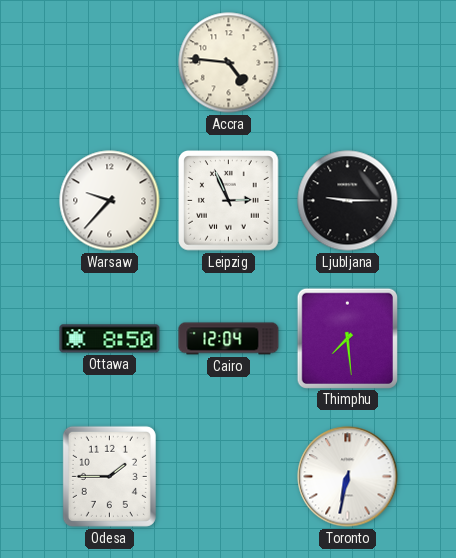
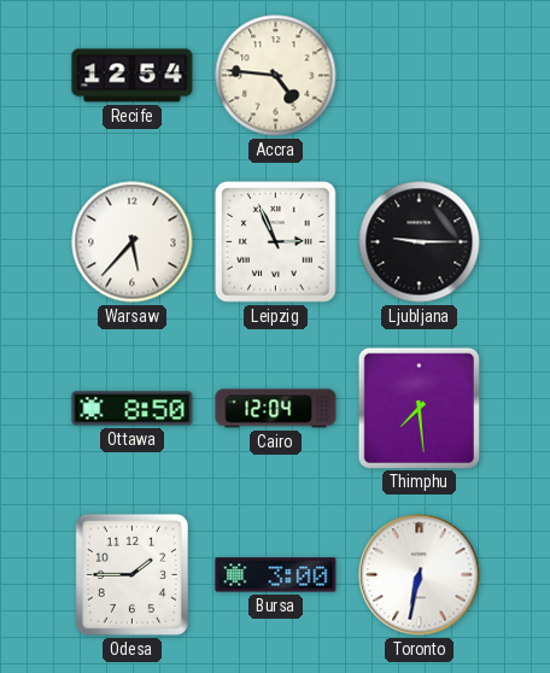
Recife: none -> 12:54 (133, 76)
Warsaw: 9:37 -> 5:37 (133, 242)
Bursa: none -> 3:00 (276, 575)
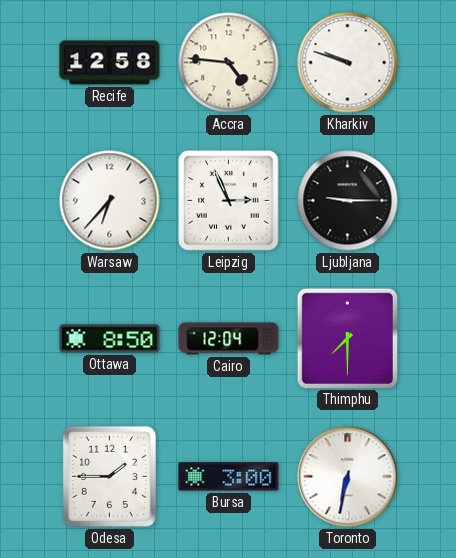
Recife: 12:54 -> 12:58 (110, 63)
Kharkiv: none -> 9:48 (348, 63)
Warsaw: 5:37 -> 6:37 (110, 201)
Thimphu: 7:29 -> 7:30 (347, 338)
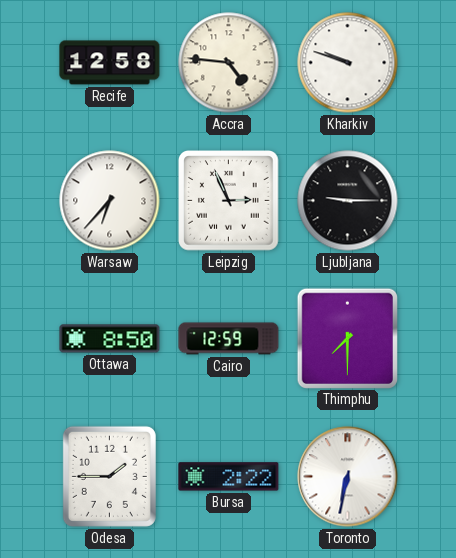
Cairo: 12:04 -> 12:59 (229, 339)
Bursa: 3:00 -> 2:22 (229, 477)
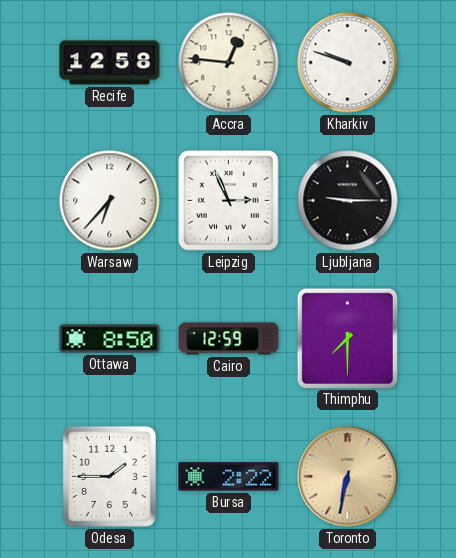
Accra: 4:46 -> 12:46 (229, 63)
Toronto dial: white -> champagne (348, 477)
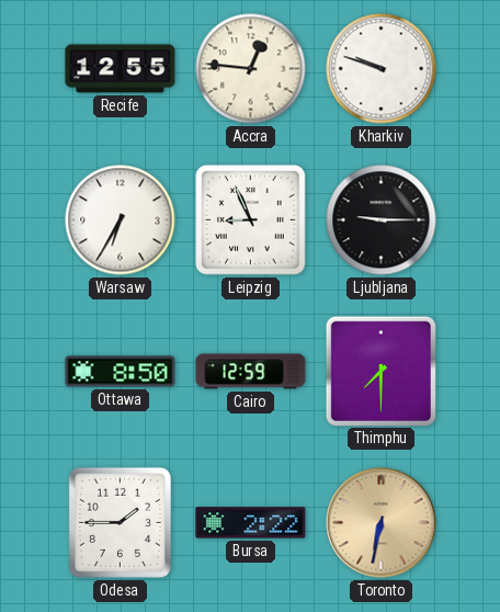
Recife: 12:58 -> 12:55 (121, 69)
Warsaw: 6:37 -> 6:35 (121, 220)
Leipzig: 2:56 -> 8:56 (251, 220)
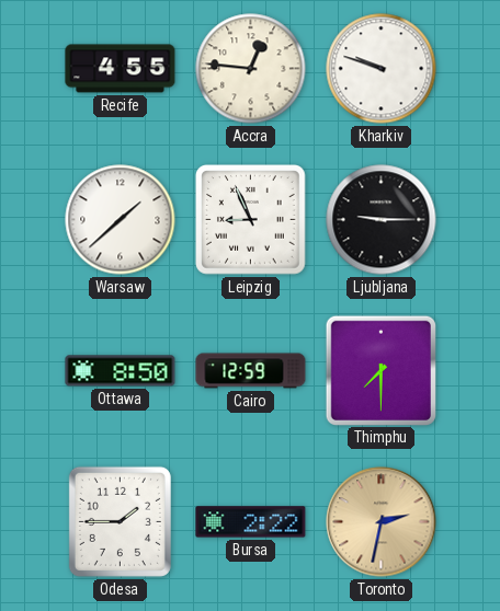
Recife: 12:55 -> 4:55 (121, 69)
Warsaw: 6:35 -> 1:38 (121, 220)
Toronto: 6:32 -> 2:32 (382, 522)
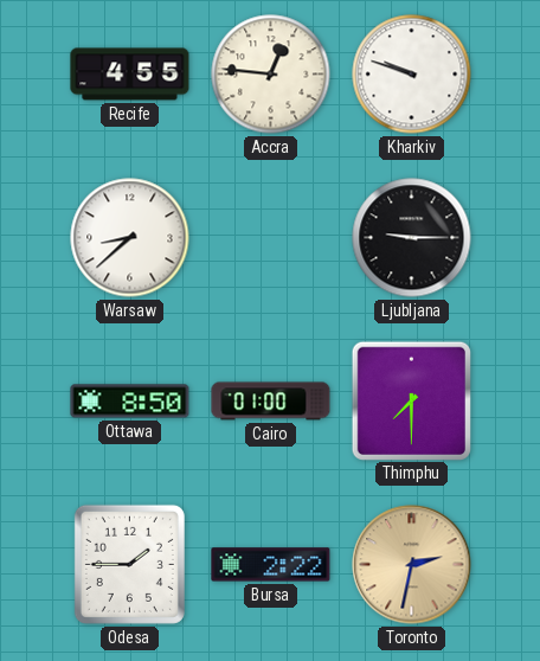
Warsaw: 1:38 -> 8:38 (130, 238)
Leipzig: 8:56 -> none (251, 220)
Cairo: 12:59 -> 01:00 (271, 402)
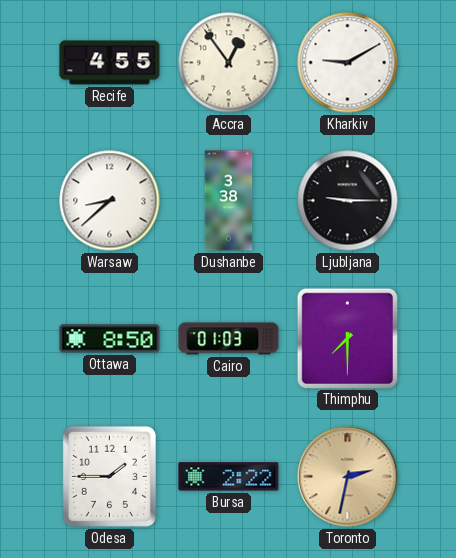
Accra: 12:46 -> 12:54 (229, 63)
Kharkiv: 9:48 -> 9:10 (348, 63)
Dushanbe: none -> 3:38 (229, 201)
Cairo: 01:00 -> 01:03 (229, 339)
